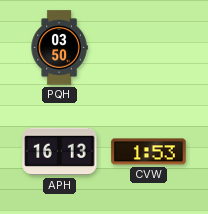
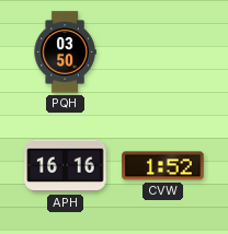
APH: 16:13 -> 16:16 (66, 166)
CVW: 1:53 -> 1:52 (163, 166)
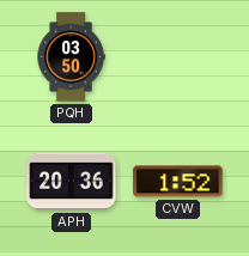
APH: 16:16 -> 20:36 (72, 182)
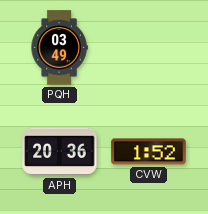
PQH: 03:50 -> 03:49 (59, 48)
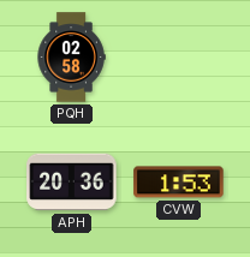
PQH: 03:49 -> 02:58 (71, 58)
CVW: 1:52 -> 1:53 (179, 183)
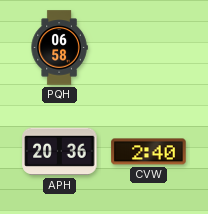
PQH: 02:58 -> 06:58 (59, 48)
CVW: 1:53 -> 2:40 (149, 152)
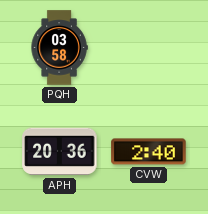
PQH: 06:58 -> 03:58 (59, 48)
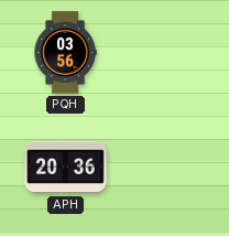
PQH: 03:58 -> 03:56 (65, 53)
CVW: 2:40 -> none (149, 152)
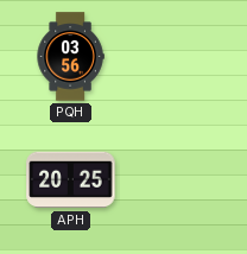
APH: 20:36 -> 20:25 (71, 180)
